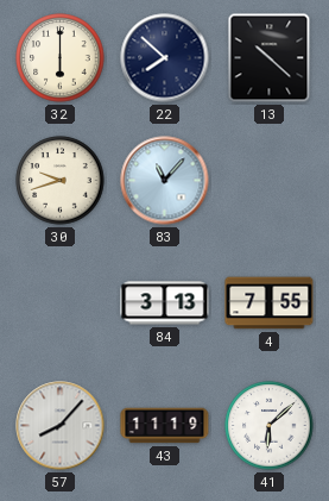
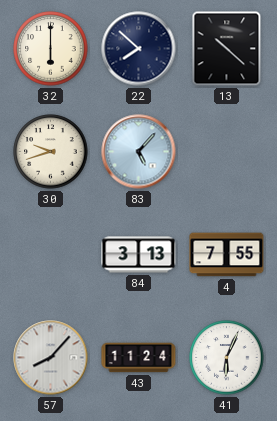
83: 11:07 -> 5:07 (139, 152)
43: 11:19 -> 11:24 (139, 358)
41: 6:08 -> 6:04 (227, 358)
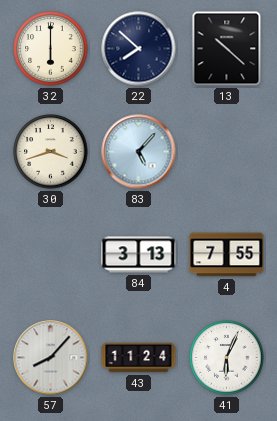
30: 9:42 -> 3:42 (51, 152)
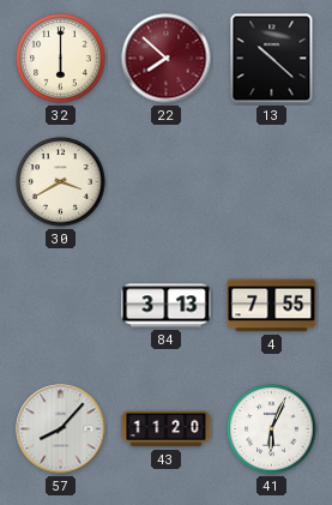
22 dial: navy -> burgundy (167, 59)
30: 3:42 -> 3:40 (61, 182)
83: 5:07 -> none (139, 152)
43: 11:24 -> 11:20 (167, 429)
